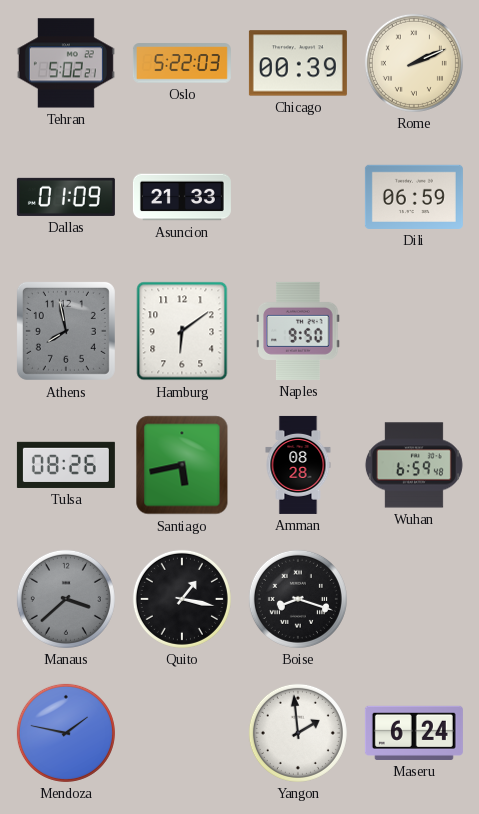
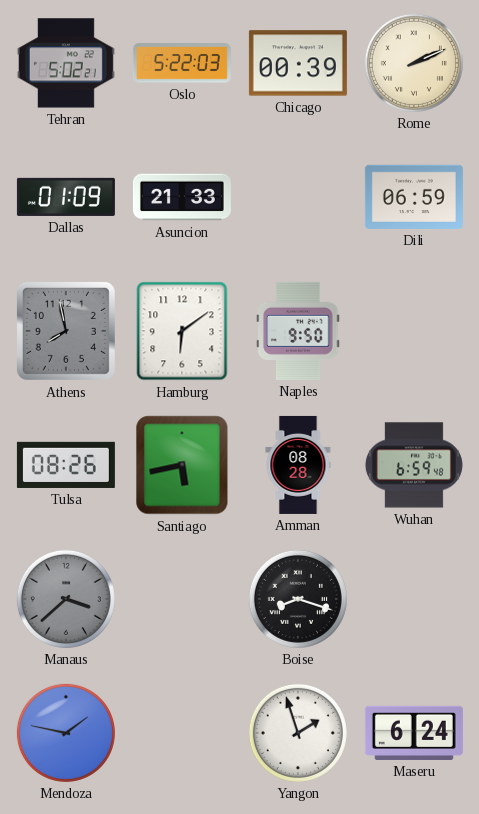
Quito: 1:17 -> none (182, 599)
Yangon: 1:59 -> 1:57 (298, 733)
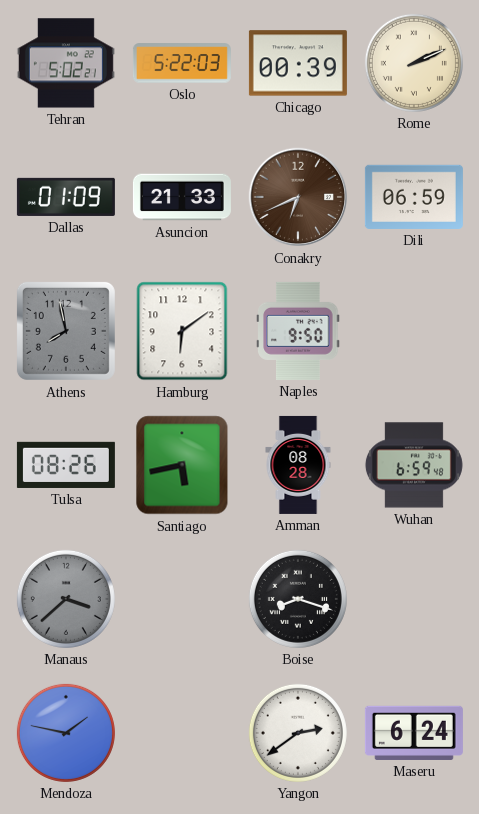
Conakry: none -> 6:41 (298, 197)
Yangon: 1:57 -> 2:39 (298, 733)
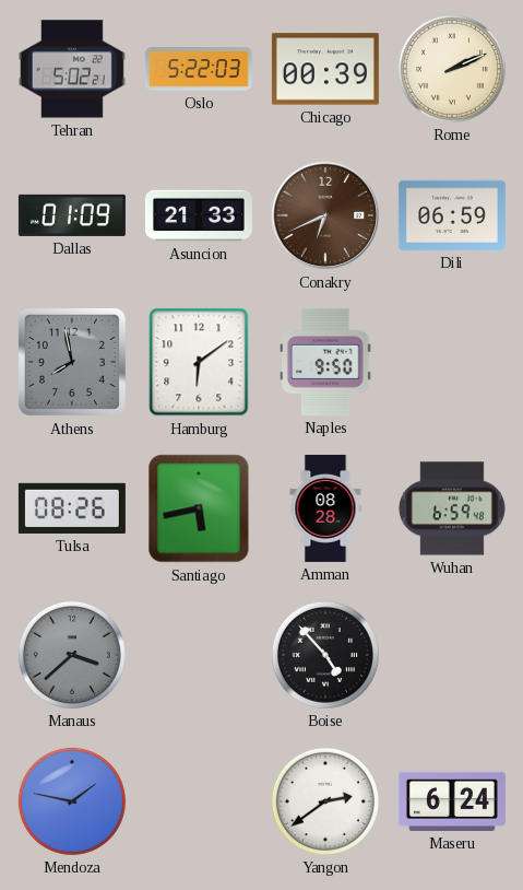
Boise: 8:18 -> 4:53 (325, 655)
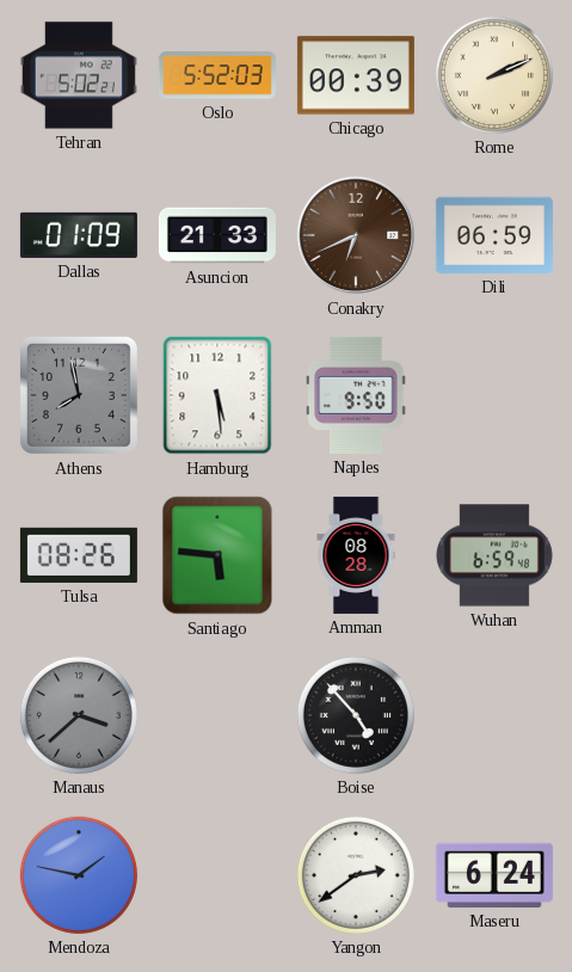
Oslo: 5:22 -> 5:52 (217, 75)
Hamburg: 6:09 -> 5:29 (217, 395)
Santiago: 5:43 -> 5:46 (217, 555)
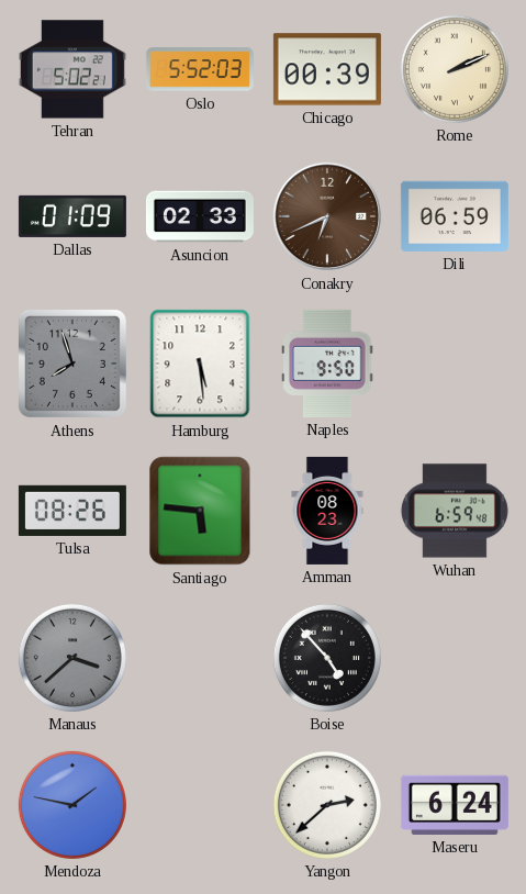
Asuncion: 21:33 -> 02:33 (200, 216)
Athens: 7:58 -> 7:57 (72, 364)
Amman: 08:28 -> 08:23 (327, 511)
Yangon: 2:39 -> 2:38 (327, 805)
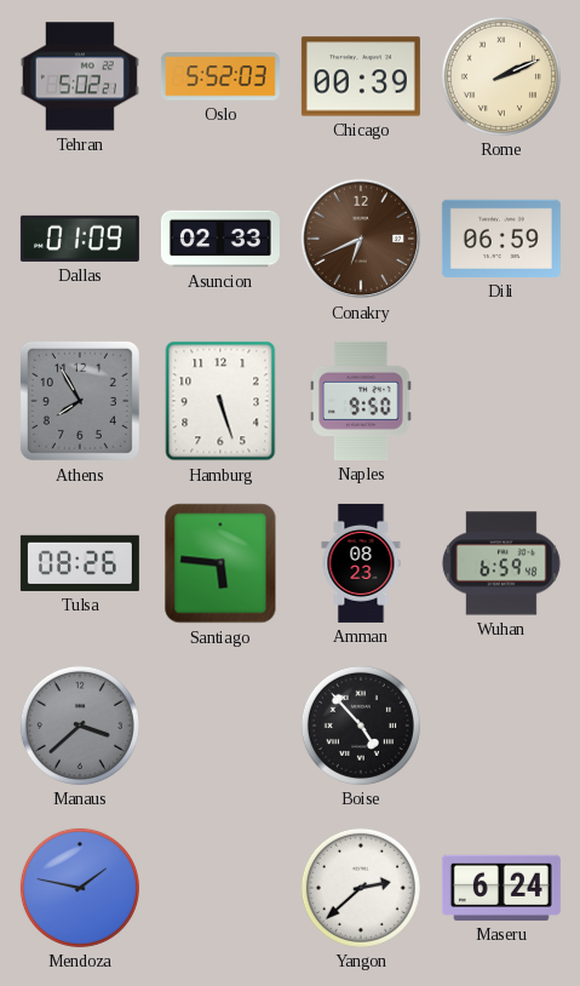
Athens: 7:57 -> 7:55 (80, 401)
Hamburg: 5:29 -> 5:27 (220, 401)
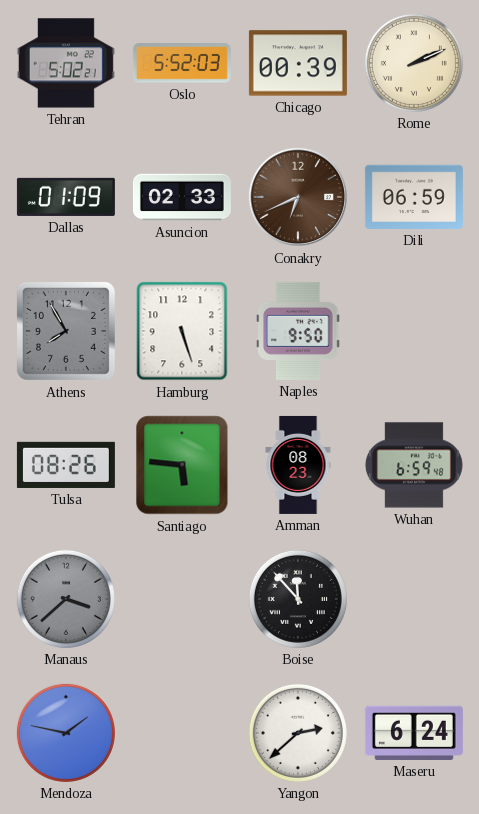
Boise: 4:53 -> 11:53 (298, 599)
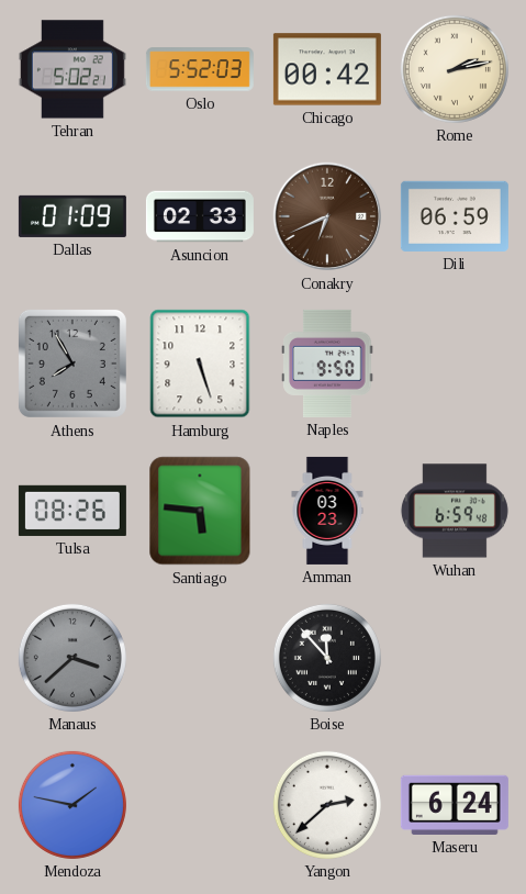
Chicago: 00:39 -> 00:42 (327, 69)
Rome: 2:11 -> 2:13 (455, 69)
Amman: 08:23 -> 03:23 (327, 511)
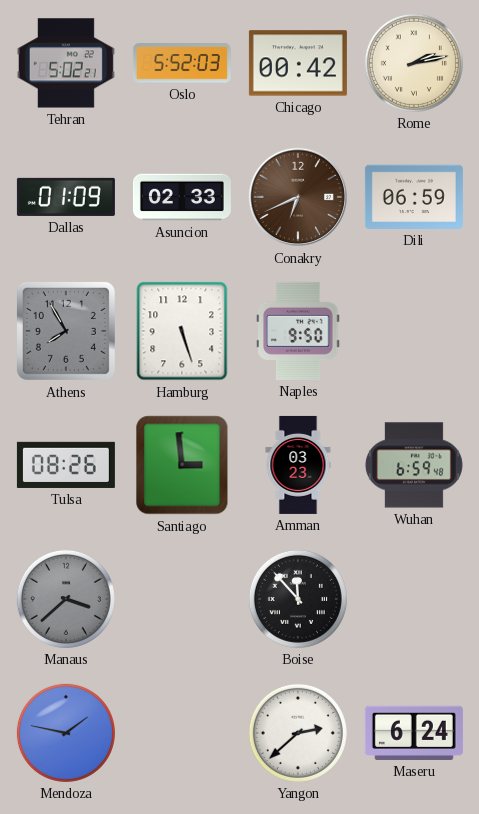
Santiago: 5:46 -> 2:59 (182, 465)
